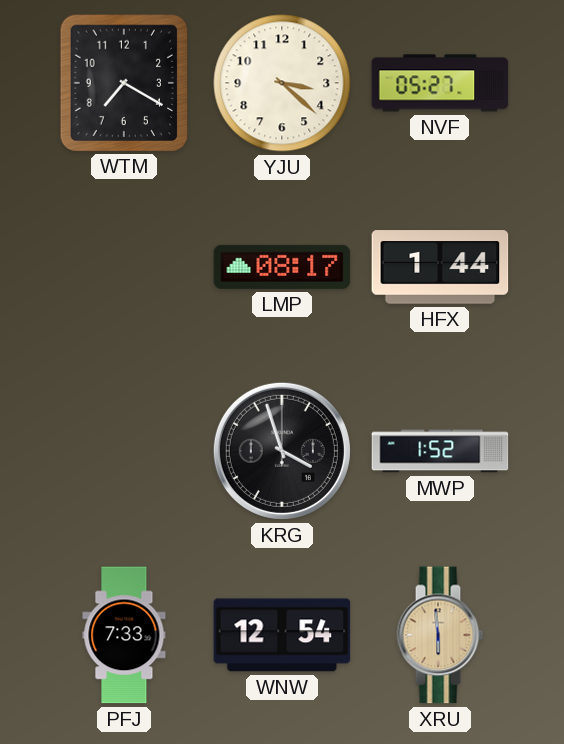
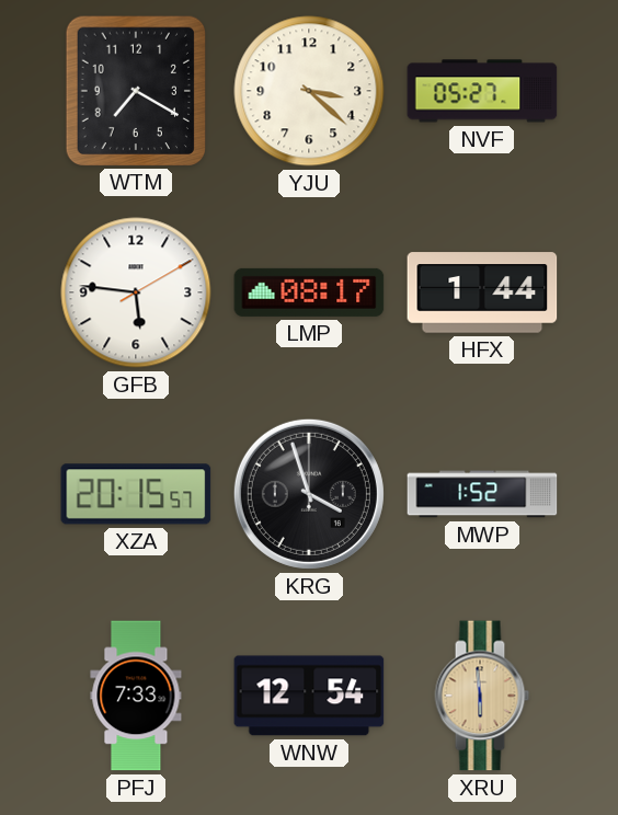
GFB: none -> 5:46 (136, 292)
XZA: none -> 20:15 (136, 494)
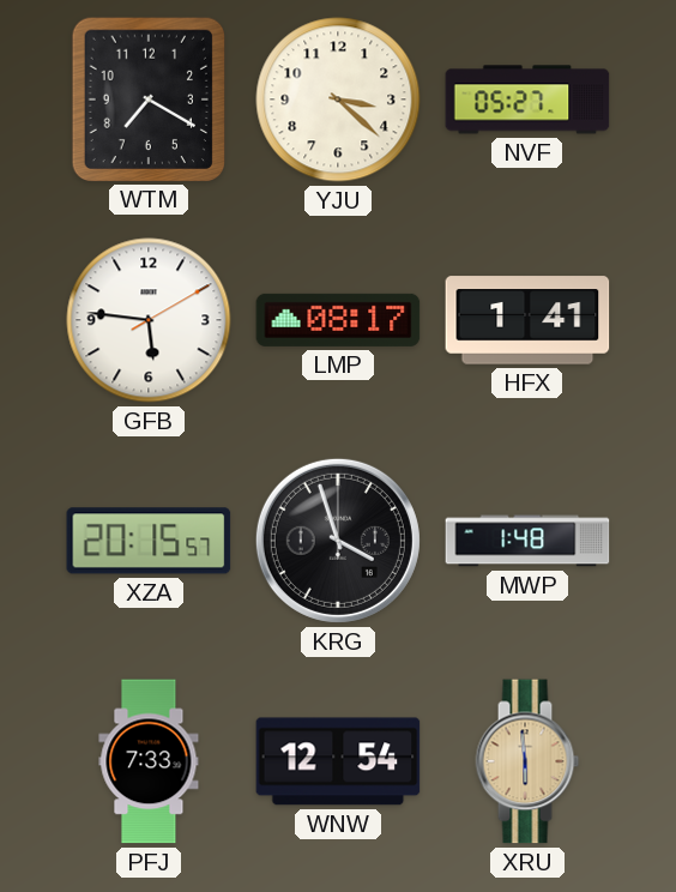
HFX: 1:44 -> 1:41 (527, 320)
MWP: 1:52 -> 1:48 (527, 541)
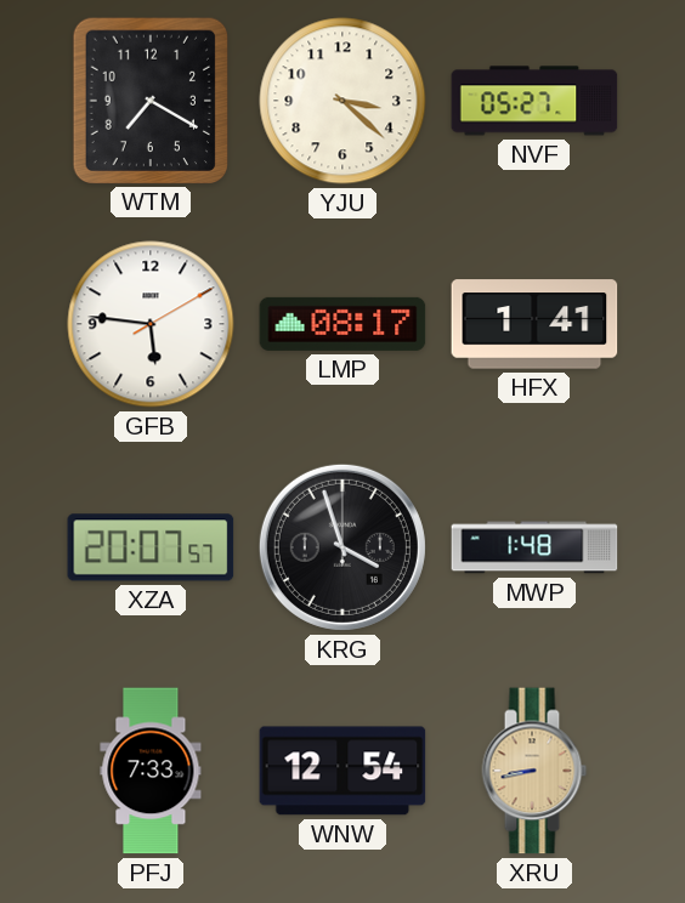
XZA: 20:15 -> 20:07 (151, 547)
XRU: 5:59 -> 8:43 (534, 771)
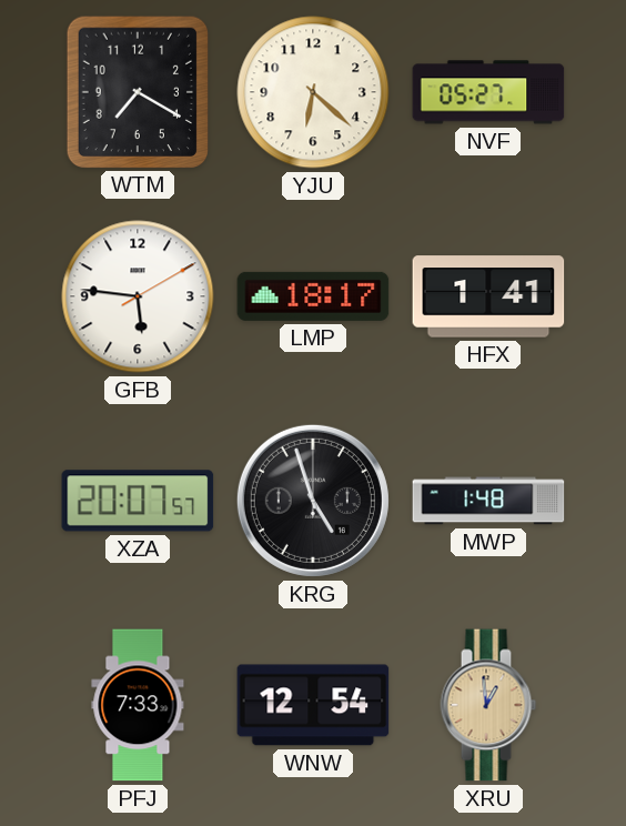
YJU: 3:22 -> 6:22 (313, 92)
LMP: 08:17 -> 18:17 (313, 296)
KRG: 3:57 -> 4:57 (313, 501)
XRU: 8:43 -> 12:59 (488, 705)
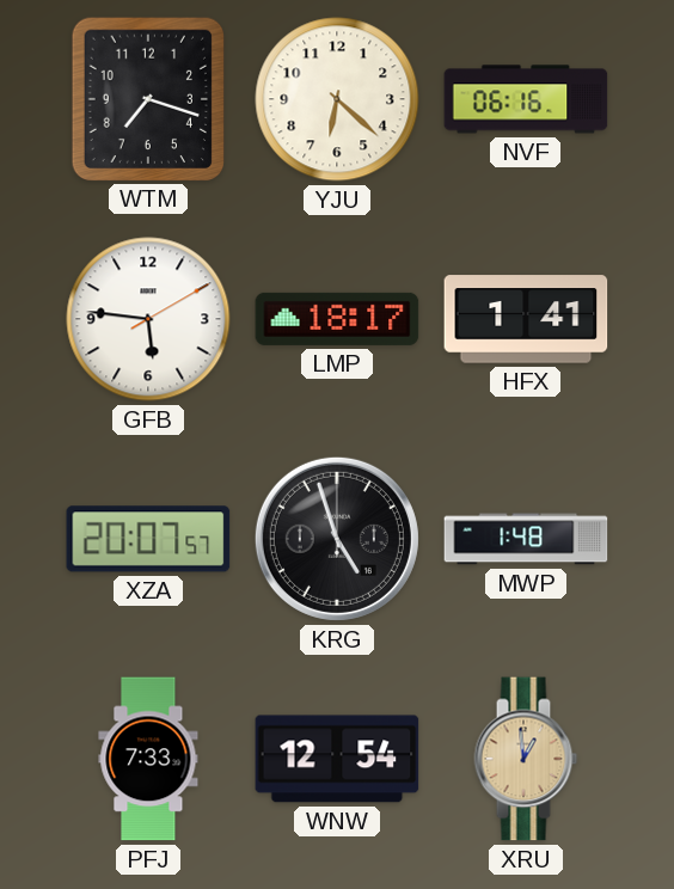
WTM: 7:20 -> 7:18 (147, 98)
NVF: 05:27 -> 06:16 (526, 99)
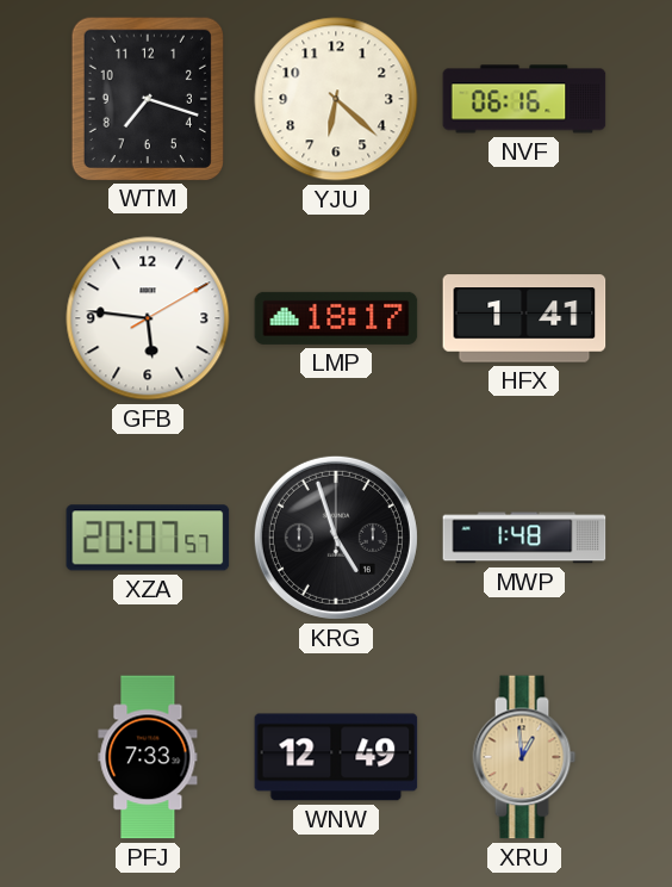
WNW: 12:54 -> 12:49 (336, 757)
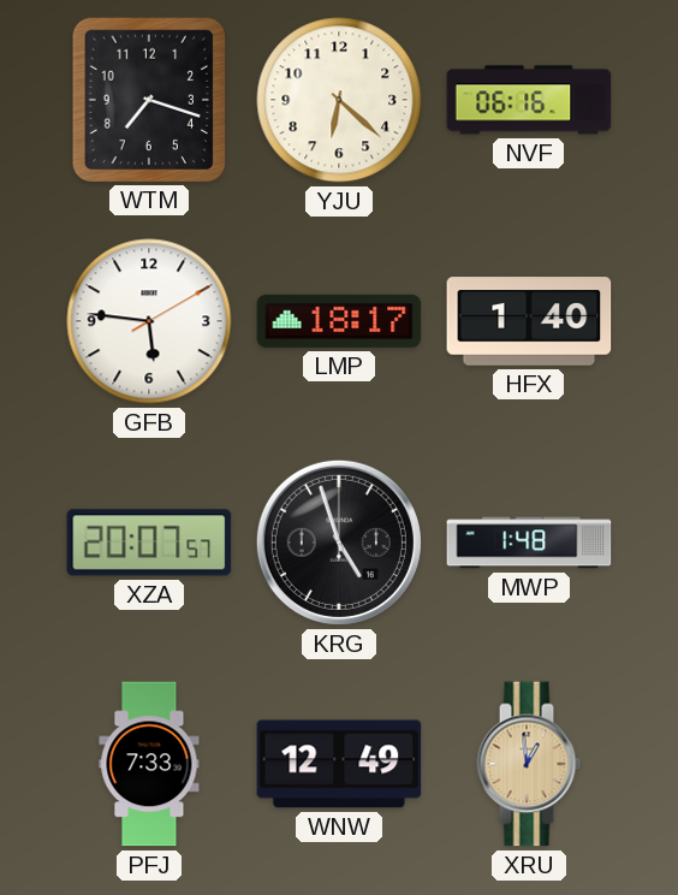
HFX: 1:41 -> 1:40 (529, 321)
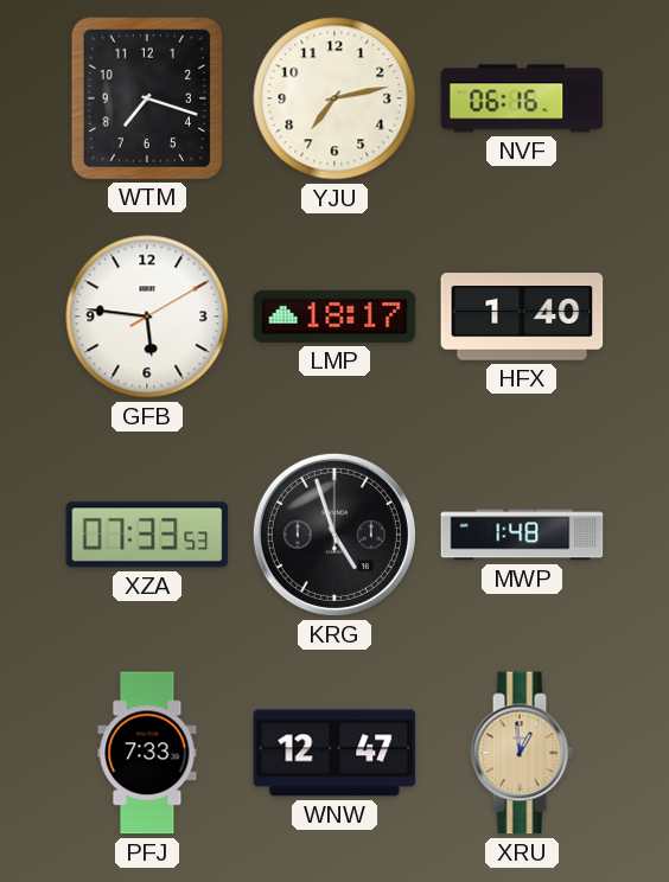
YJU: 6:22 -> 7:13 (334, 98)
XZA: 20:07 -> 07:33 (147, 535)
WNW: 12:49 -> 12:47 (334, 753)
